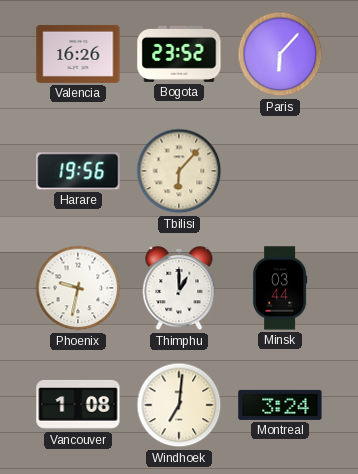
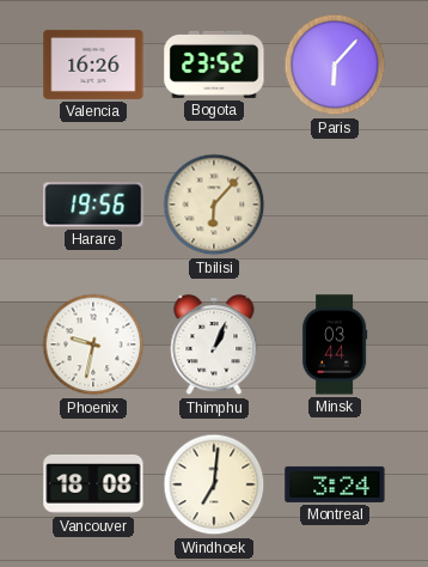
Thimphu: 1:00 -> 1:04 (214, 346)
Vancouver: 1:08 -> 18:08 (93, 484)
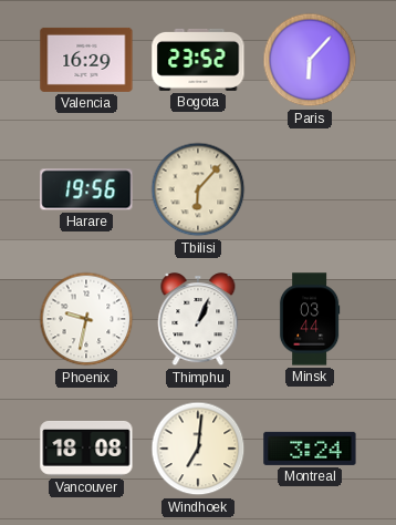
Valencia: 16:26 -> 16:29 (86, 60)
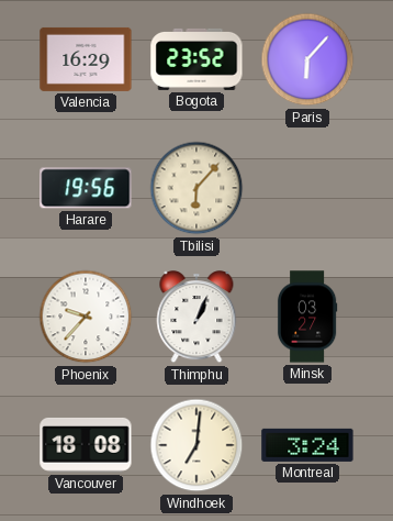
Phoenix: 9:32 -> 9:37 (86, 317)
Minsk: 03:44 -> 03:27 (307, 317)
